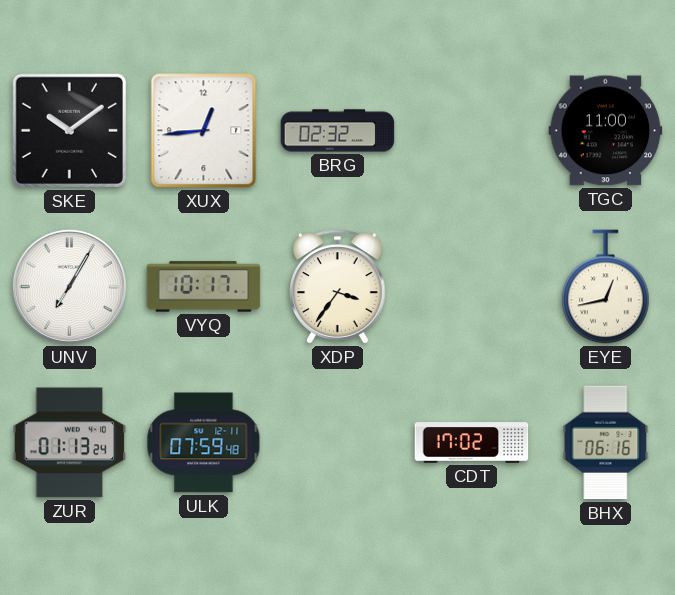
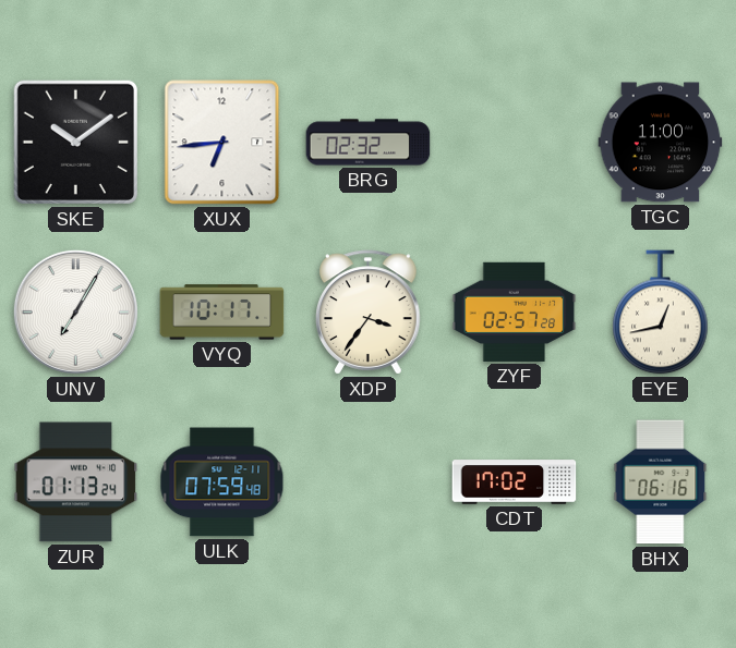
XUX: 12:44 -> 6:44 (222, 143)
ZYF: none -> 02:57 (515, 311)
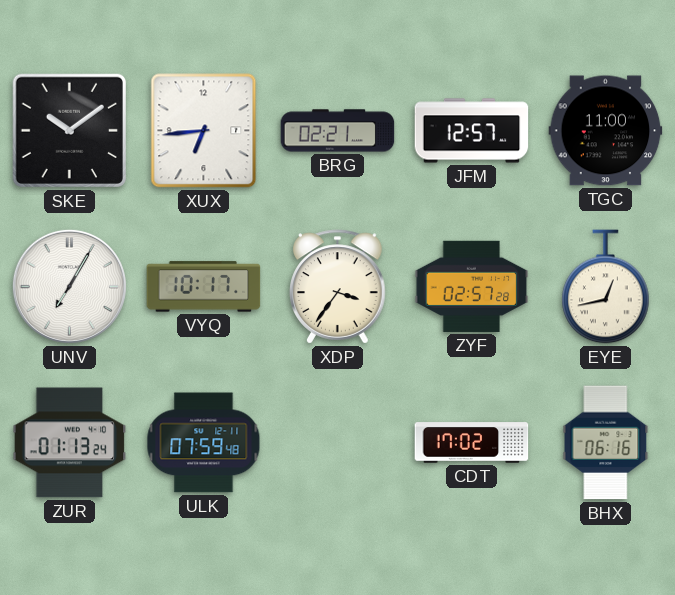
BRG: 02:32 -> 02:21 (338, 131)
JFM: none -> 12:57 (472, 131)
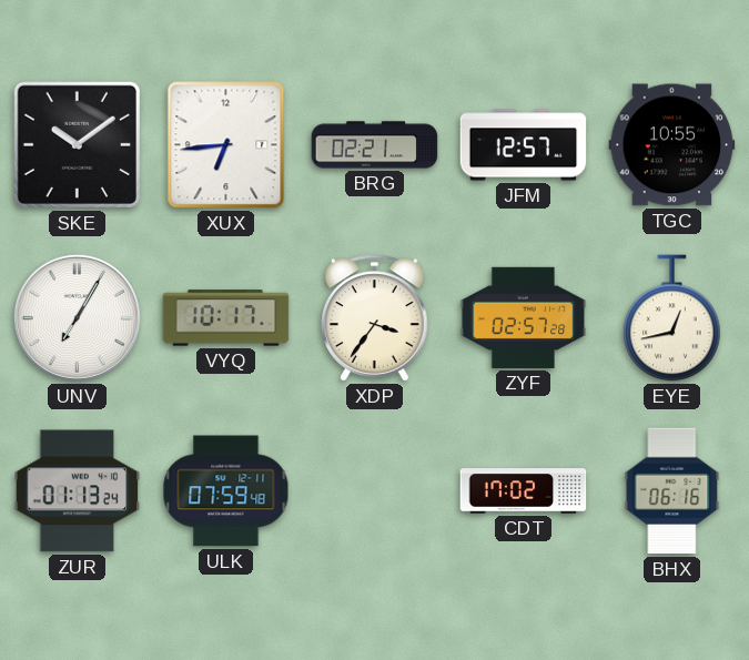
TGC: 11:00 -> 10:55 (672, 145)
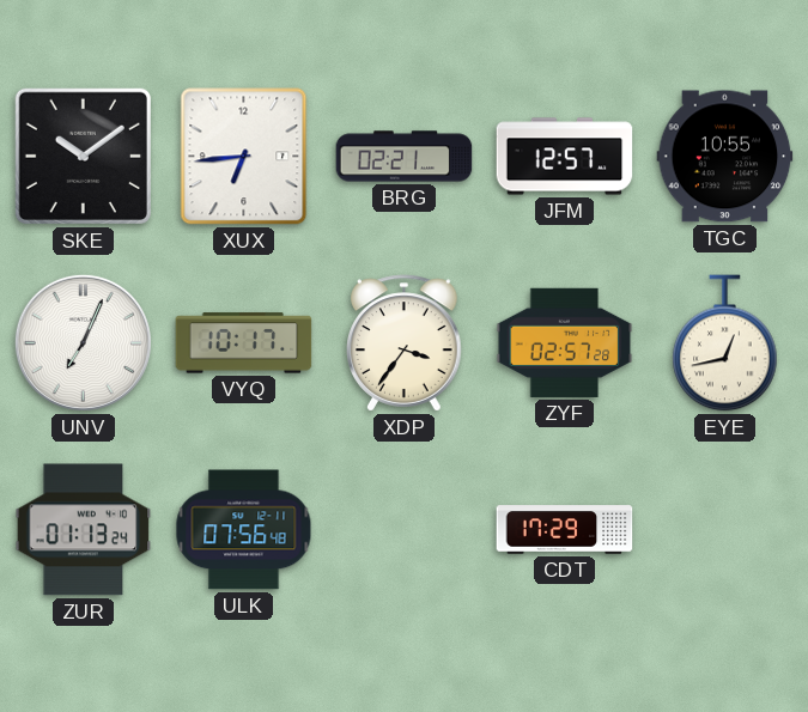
UNV: 7:05 -> 7:04 (83, 342)
ULK: 07:59 -> 07:56 (244, 530)
CDT: 17:02 -> 17:29 (565, 530)
BHX: 06:16 -> none (672, 491)
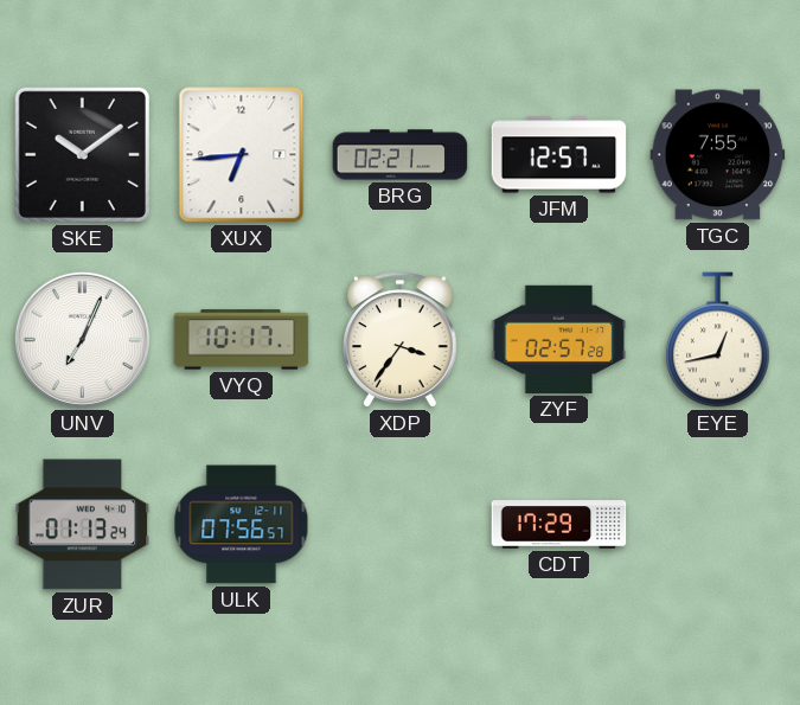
TGC: 10:55 -> 7:55 (718, 155)
ULK: 07:56:48 -> 07:56:57 (242, 525)
